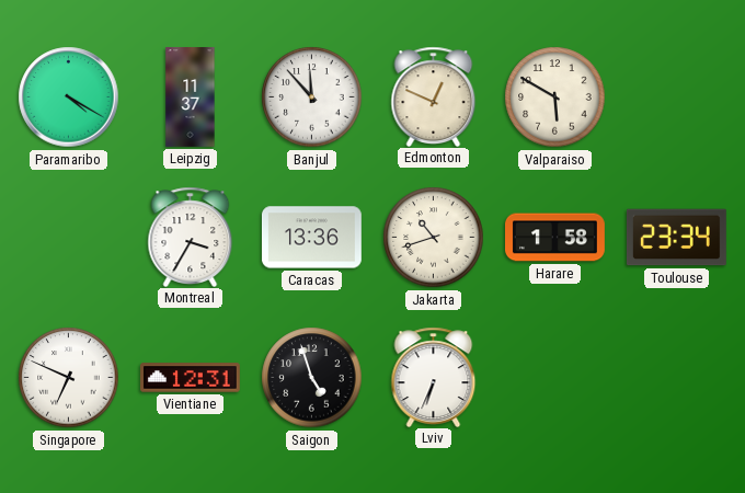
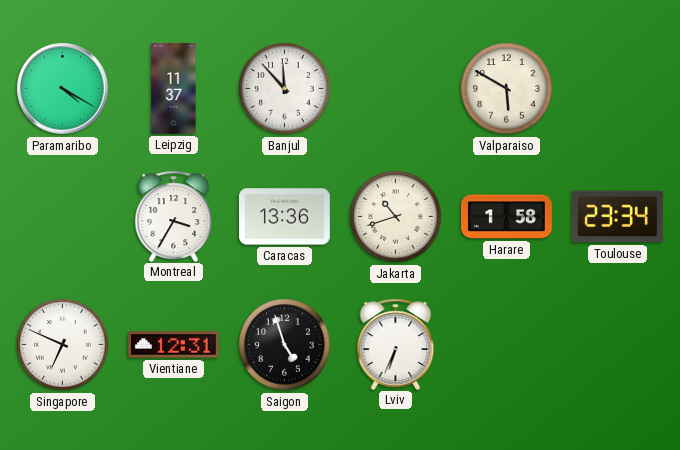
Edmonton: 12:49 -> none (434, 96)
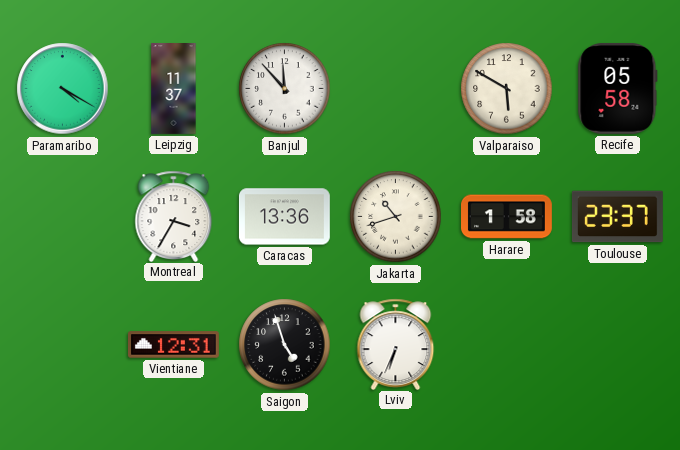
Recife: none -> 05:58 (618, 88)
Toulouse: 23:34 -> 23:37 (617, 217)
Singapore: 6:49 -> none (63, 345)
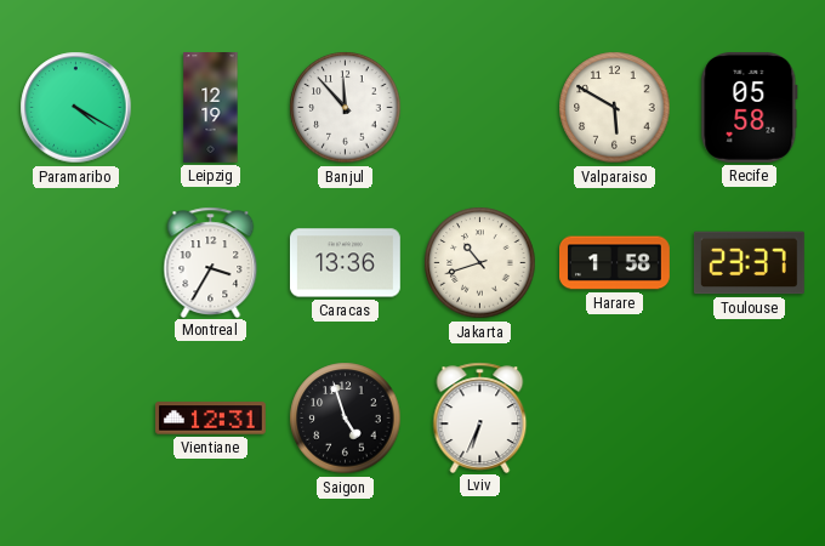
Leipzig: 11:37 -> 12:19 (211, 108)
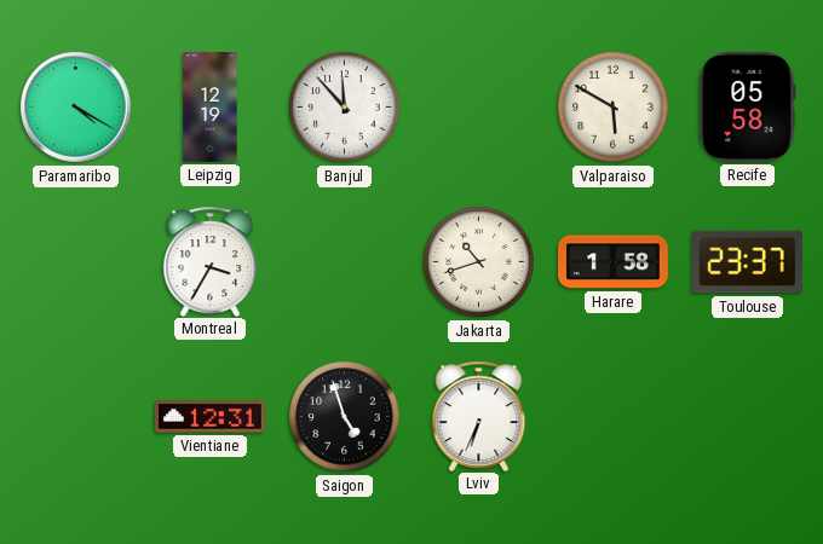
Caracas: 13:36 -> none (345, 263)
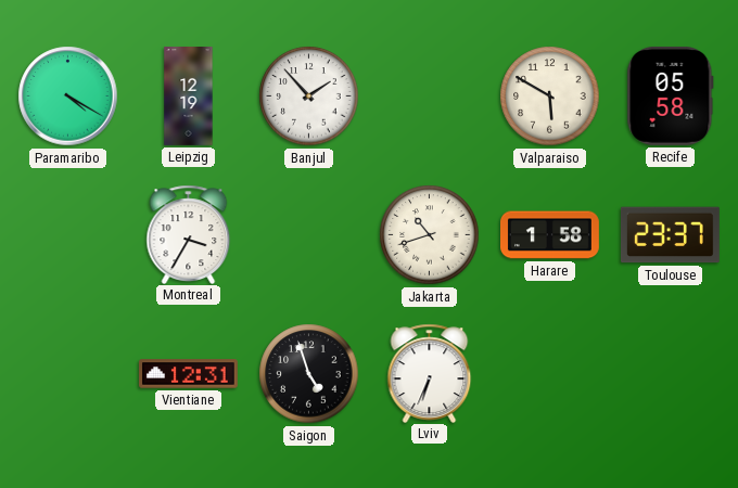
Banjul: 11:53 -> 1:53 (309, 97)
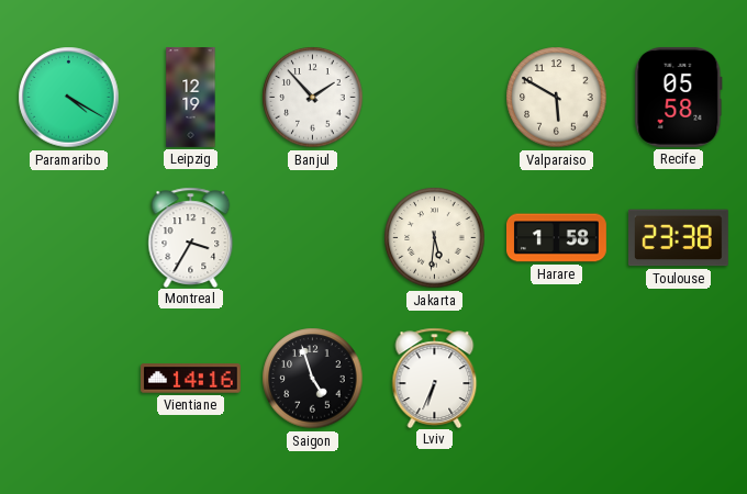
Jakarta: 10:42 -> 5:31 (435, 238)
Toulouse: 23:37 -> 23:38 (678, 238)
Vientiane: 12:31 -> 14:16 (191, 379)
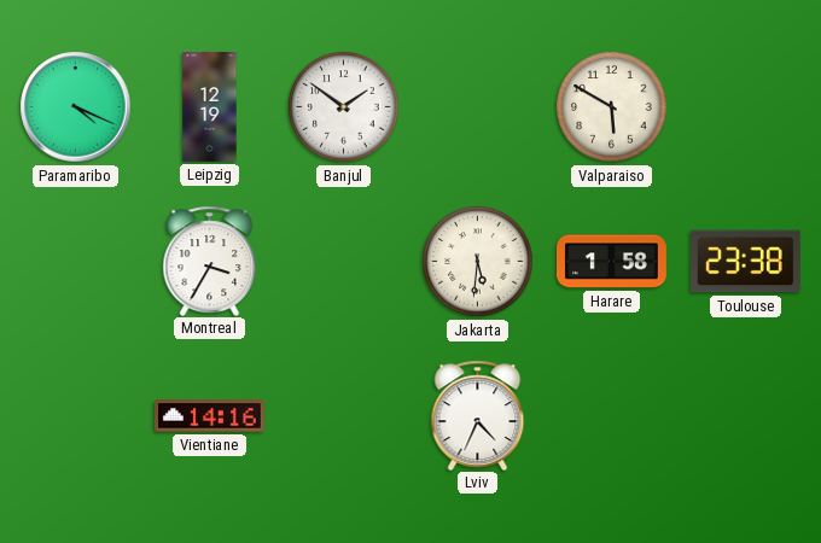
Paramaribo: 4:20 -> 4:19 (76, 107)
Banjul: 1:53 -> 1:51 (344, 107)
Recife: 05:58 -> none (679, 97)
Saigon: 4:57 -> none (313, 379)
Lviv: 6:34 -> 4:34 (478, 415)
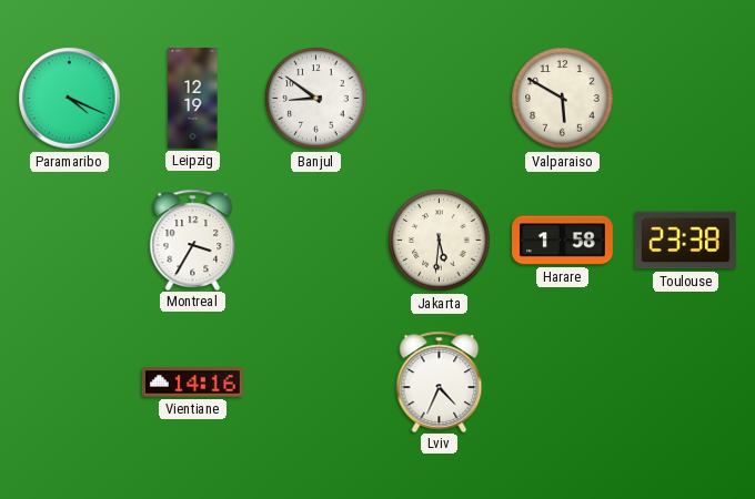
Banjul: 1:51 -> 8:51 (316, 99)
